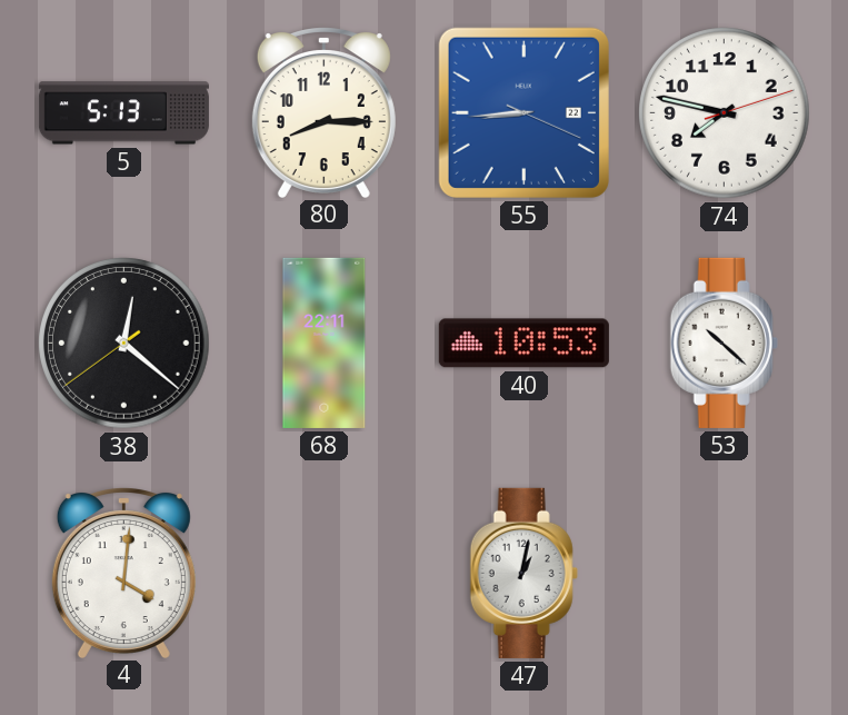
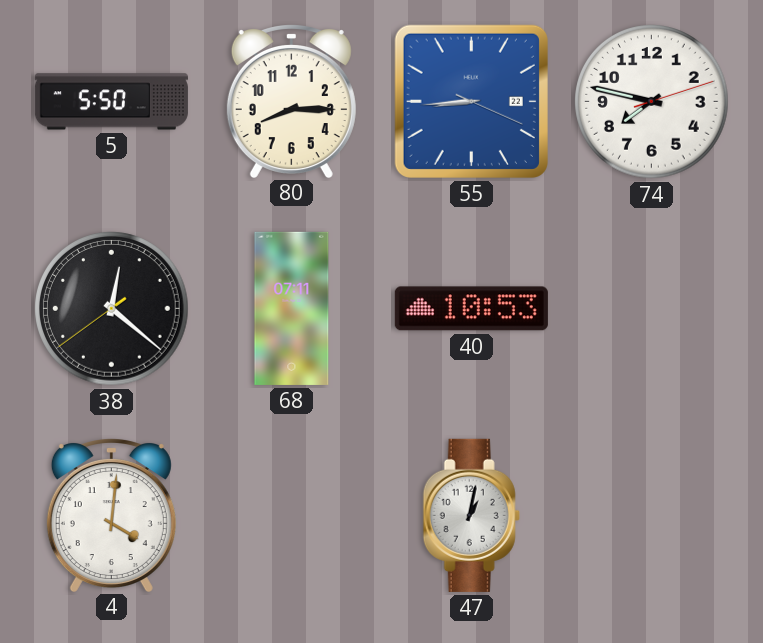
5: 5:13 -> 5:50 (111, 102)
68: 22:11 -> 07:11 (292, 308)
53: 10:22 -> none (724, 342)
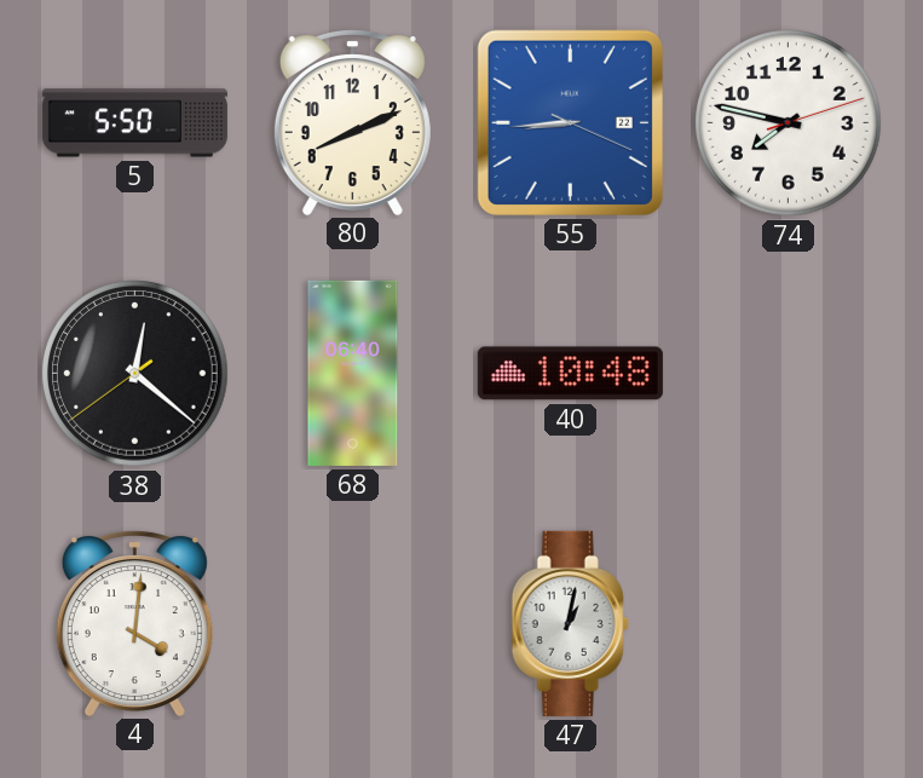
80: 8:15 -> 8:11 (352, 122)
68: 07:11 -> 06:40 (353, 373)
40: 10:53 -> 10:48 (570, 374)
